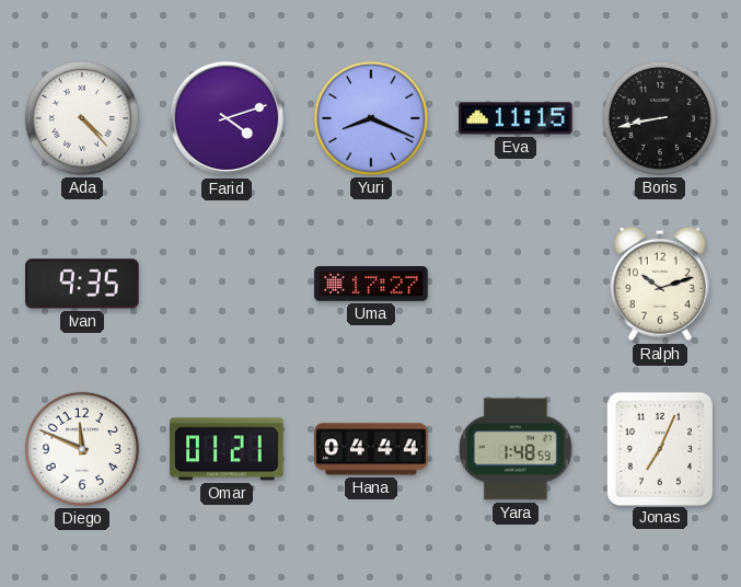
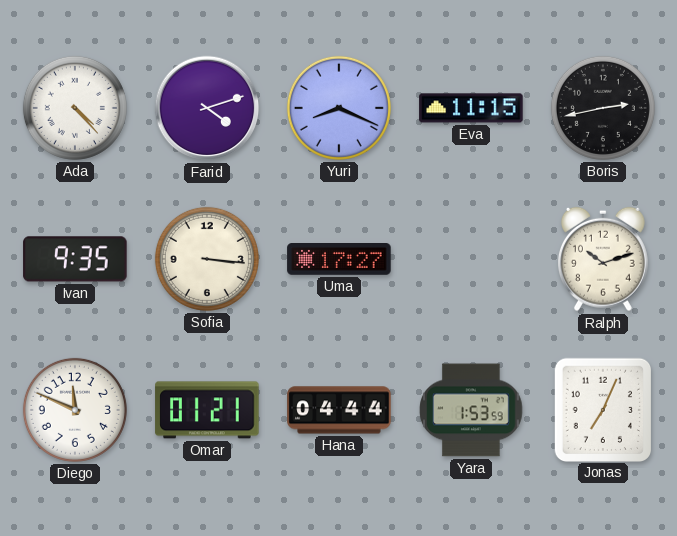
Boris: 8:43 -> 2:43 (603, 108)
Sofia: none -> 3:16 (207, 259)
Yara: 1:48 -> 1:53 (471, 410)
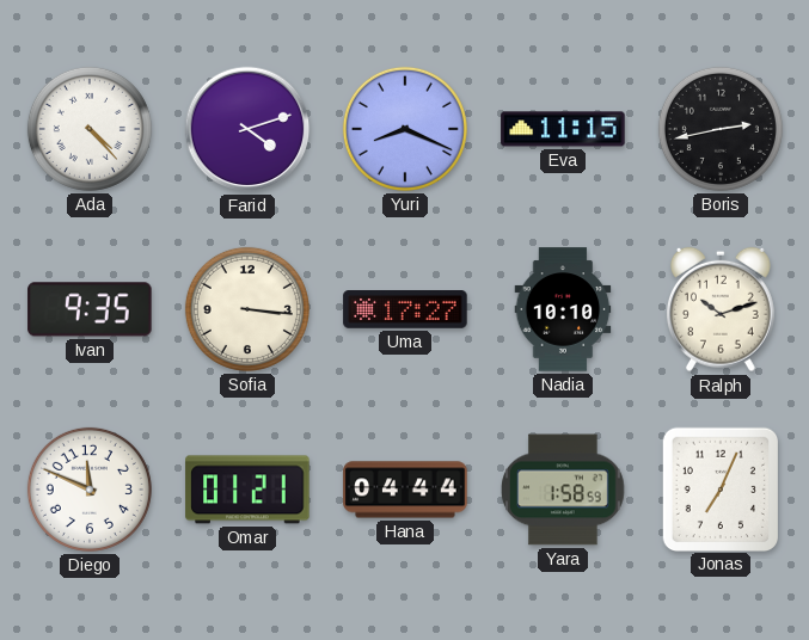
Nadia: none -> 10:10 (563, 309)
Yara: 1:53 -> 1:58 (563, 490)
